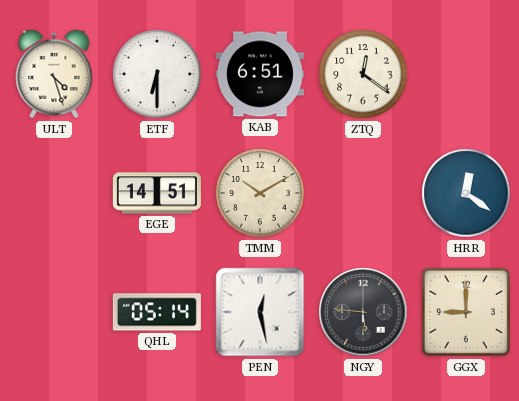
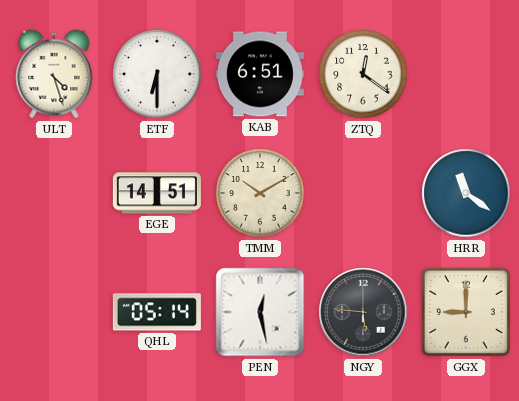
HRR: 12:21 -> 11:21 (466, 193)
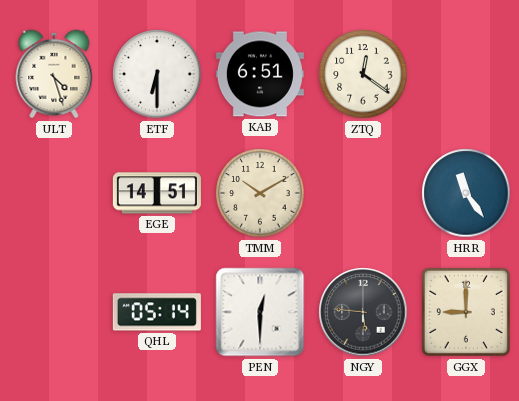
HRR: 11:21 -> 11:24 (466, 193)
PEN: 12:28 -> 12:30 (260, 312)
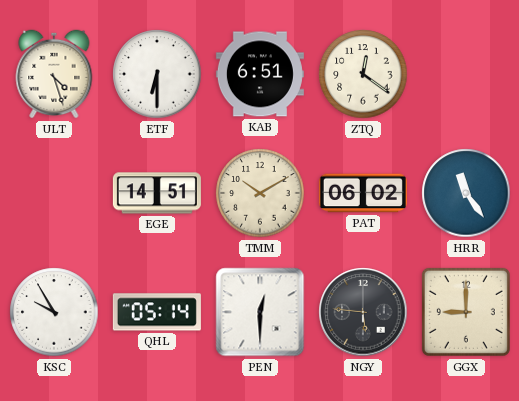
PAT: none -> 06:02 (363, 193)
KSC: none -> 9:55 (54, 312)
